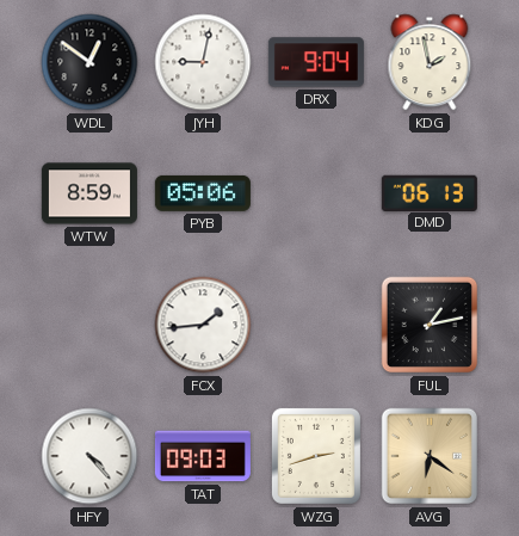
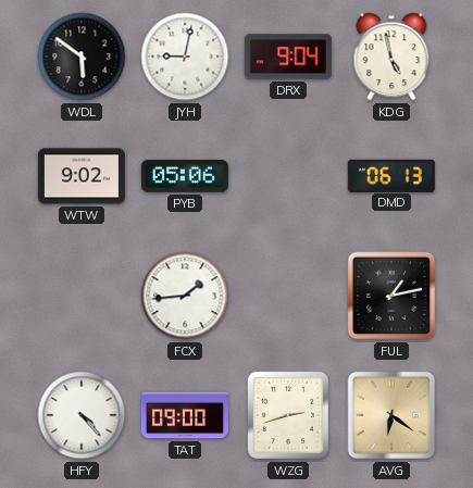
WDL: 12:51 -> 5:51 (82, 57)
KDG: 1:58 -> 4:58 (391, 57)
WTW: 8:59 -> 9:02 (82, 176)
TAT: 09:03 -> 09:00 (185, 415)
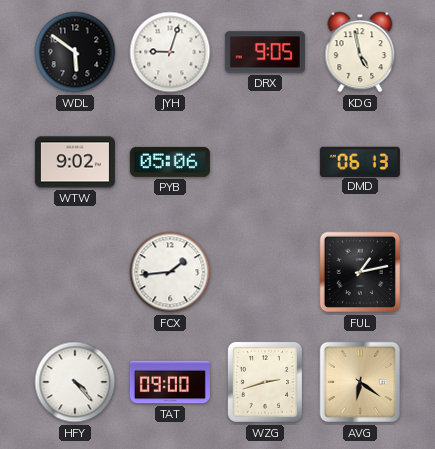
JYH: 9:02 -> 9:03 (170, 52)
DRX: 9:04 -> 9:05 (265, 52)
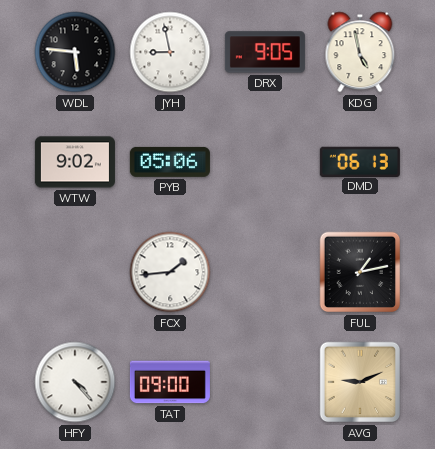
WDL: 5:51 -> 5:46 (75, 52)
JYH: 9:03 -> 8:58 (170, 52)
WZG: 2:42 -> none (265, 382)
AVG: 6:21 -> 9:11 (360, 382)
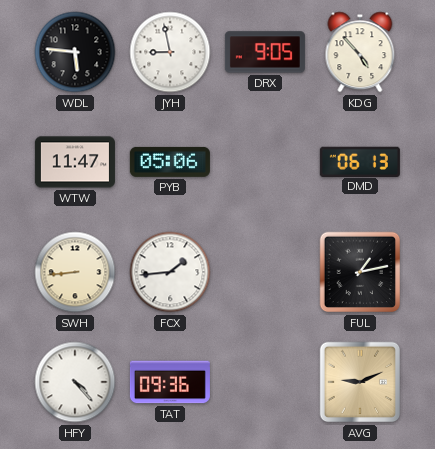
KDG: 4:58 -> 4:53 (360, 52)
WTW: 9:02 -> 11:47 (75, 162)
SWH: none -> 8:44 (75, 272)
TAT: 09:00 -> 09:36 (170, 382)
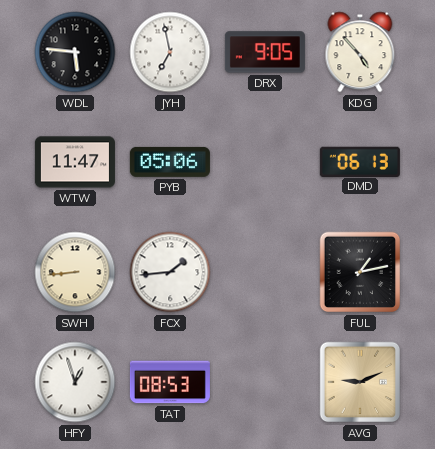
JYH: 8:58 -> 6:58 (170, 52)
HFY: 4:23 -> 12:57 (75, 382)
TAT: 09:36 -> 08:53 (170, 382)
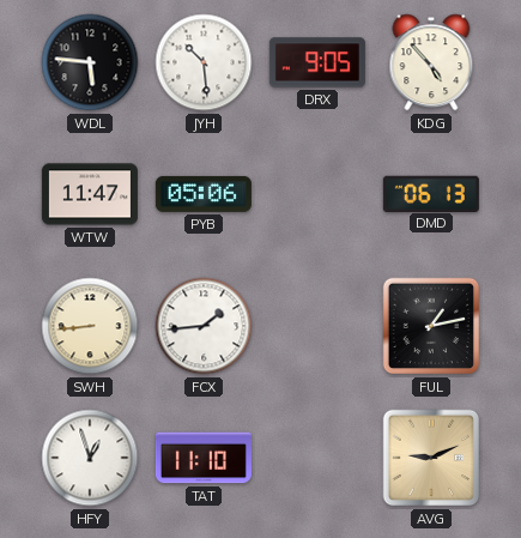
JYH: 6:58 -> 10:29 (204, 62)
TAT: 08:53 -> 11:10 (204, 458)
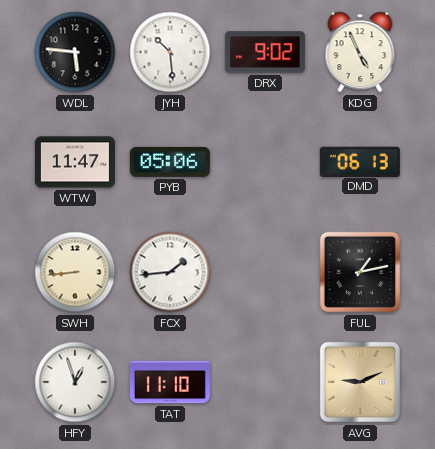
DRX: 9:05 -> 9:02 (265, 52)
KDG: 4:53 -> 4:56 (360, 52)
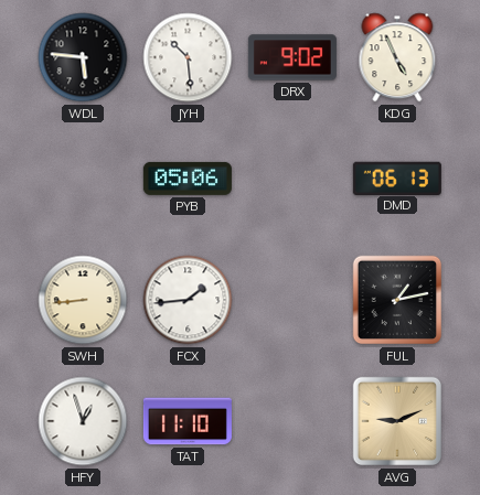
WTW: 11:47 -> none (75, 162)
